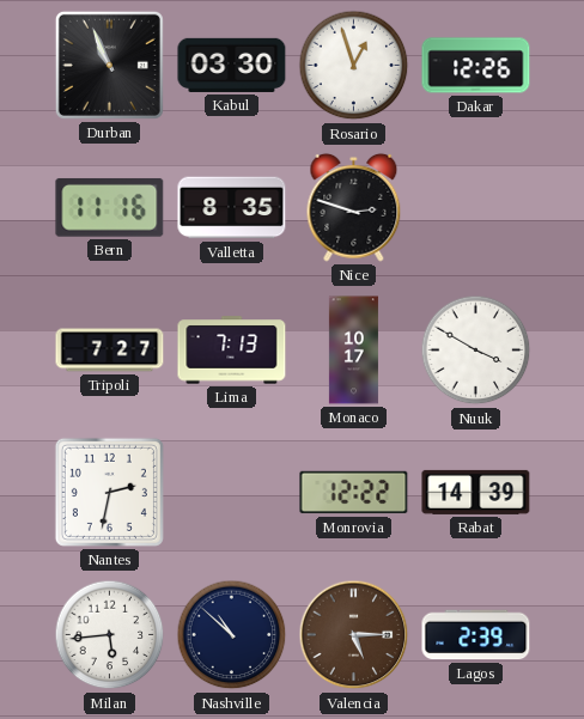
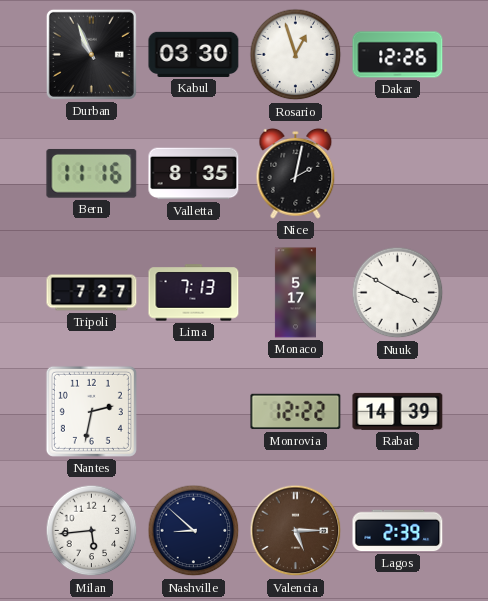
Nice: 2:48 -> 2:02 (296, 173)
Monaco: 10:17 -> 5:17 (295, 293)
Nashville: 10:52 -> 8:52 (194, 531)
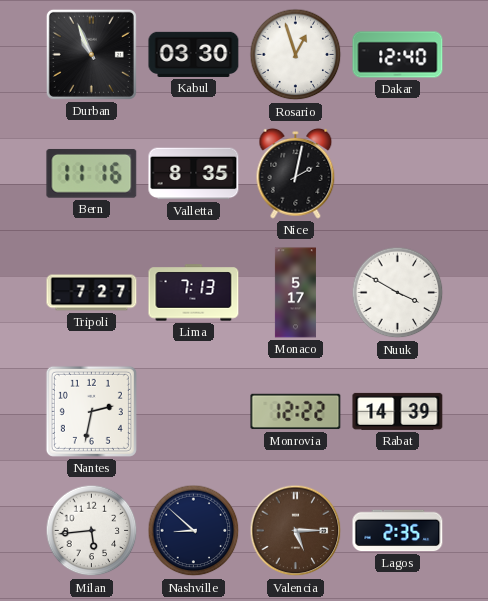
Dakar: 12:26 -> 12:40 (398, 55)
Lagos: 2:39 -> 2:35 (398, 531)
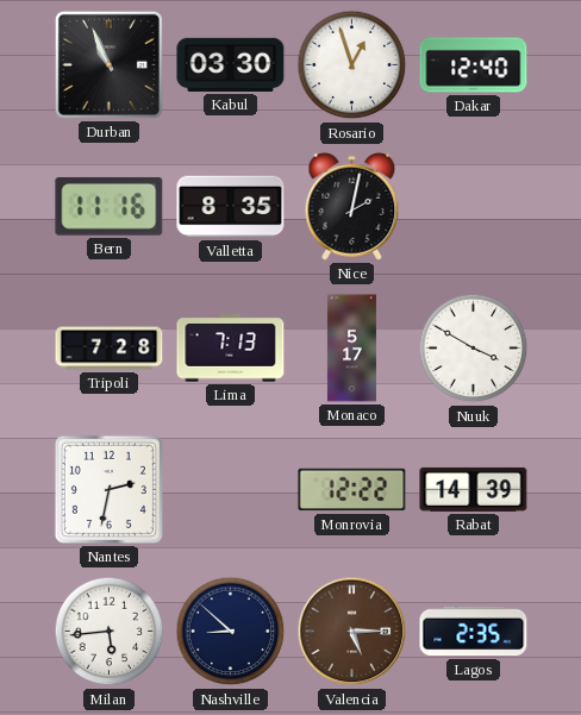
Tripoli: 7:27 -> 7:28 (110, 349)
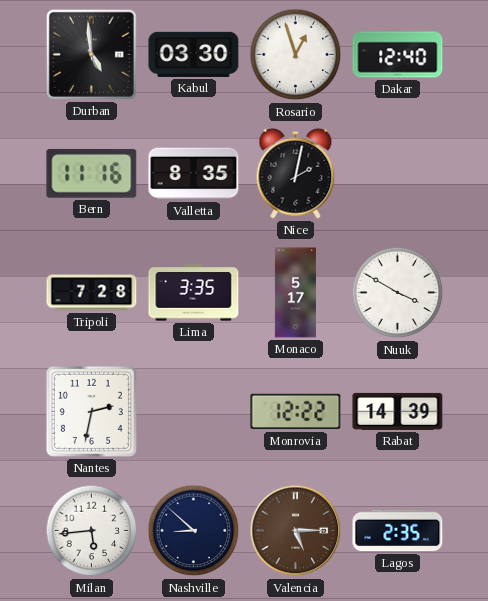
Durban: 10:56 -> 4:59 (91, 54)
Lima: 7:13 -> 3:35 (194, 293)
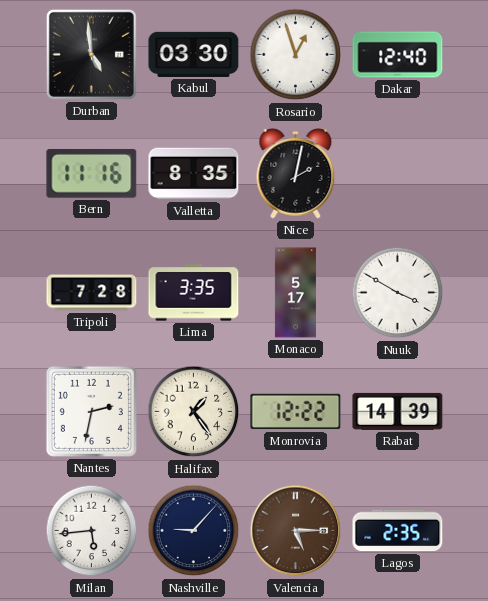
Halifax: none -> 1:24 (194, 412)
Nashville: 8:52 -> 9:07 (194, 531)
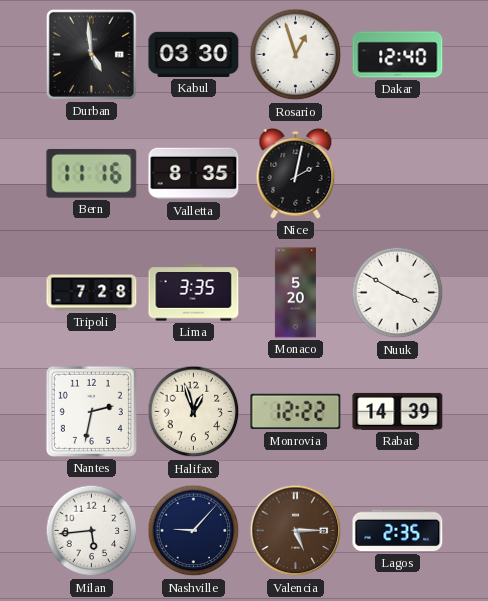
Monaco: 5:17 -> 5:20 (295, 293)
Halifax: 1:24 -> 12:57 (194, 412)
